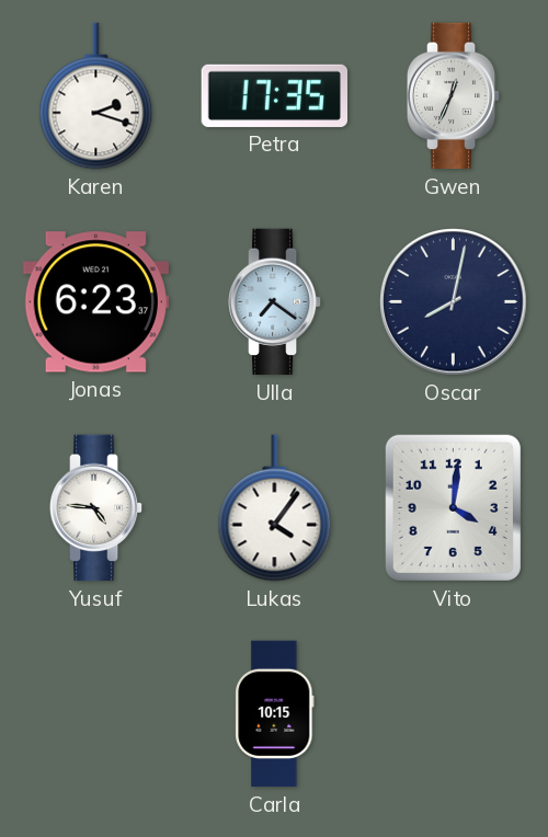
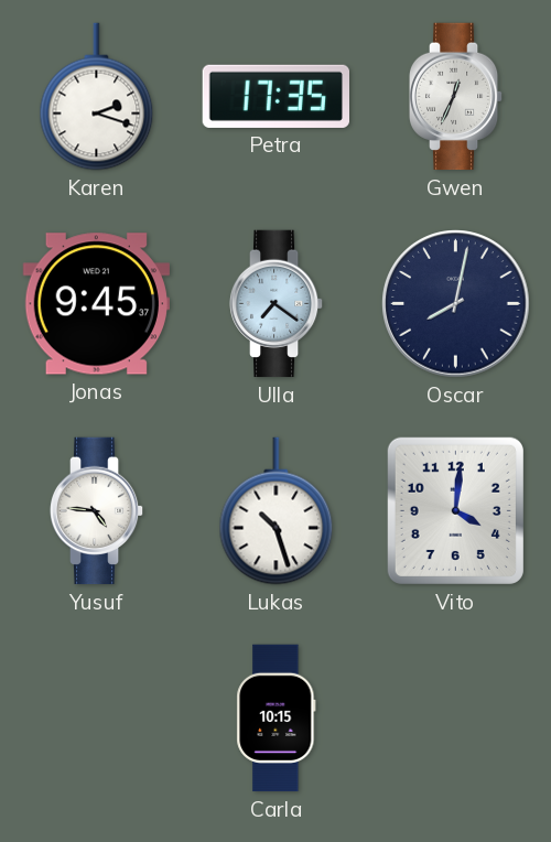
Jonas: 6:23 -> 9:45 (96, 304)
Lukas: 4:06 -> 10:27 (277, 511)
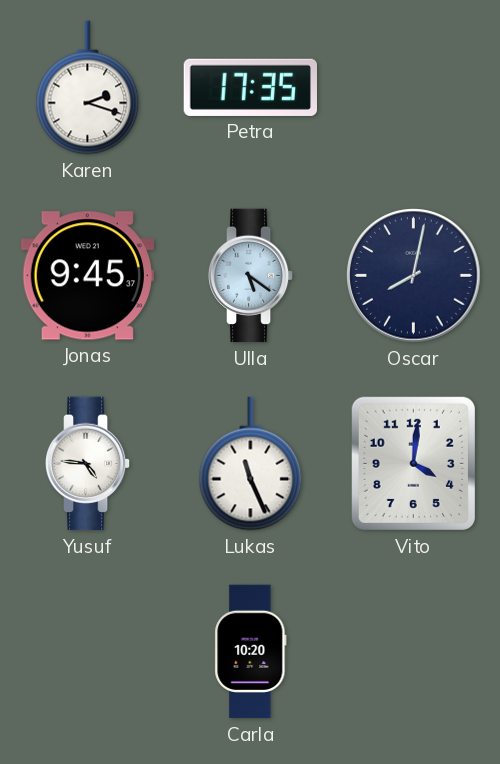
Gwen: 12:34 -> none (456, 97)
Ulla: 7:21 -> 5:21 (251, 276)
Lukas: 10:27 -> 11:26 (251, 464)
Carla: 10:15 -> 10:20 (251, 652)
